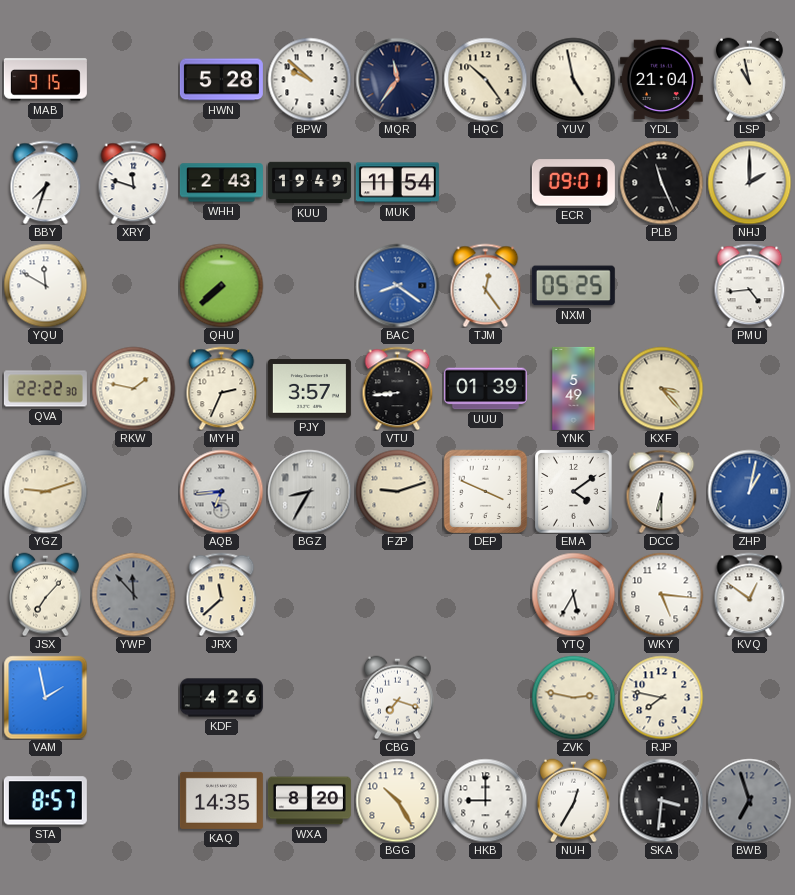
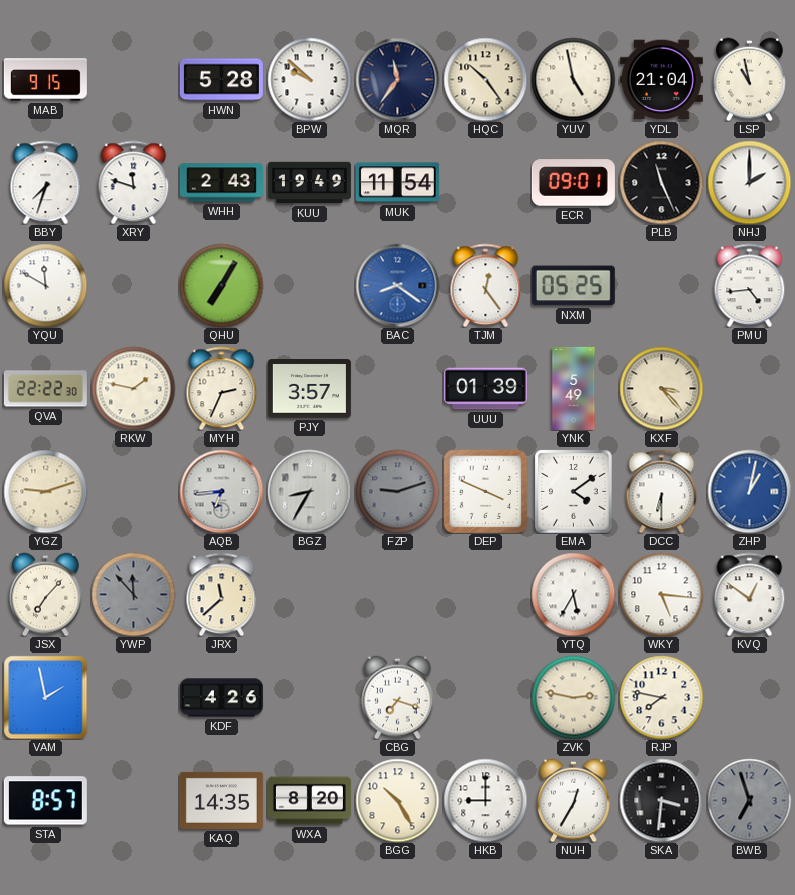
QHU: 7:38 -> 7:05 (221, 285)
VTU: 8:44 -> none (398, 388)
FZP dial: cream -> grey (397, 491)
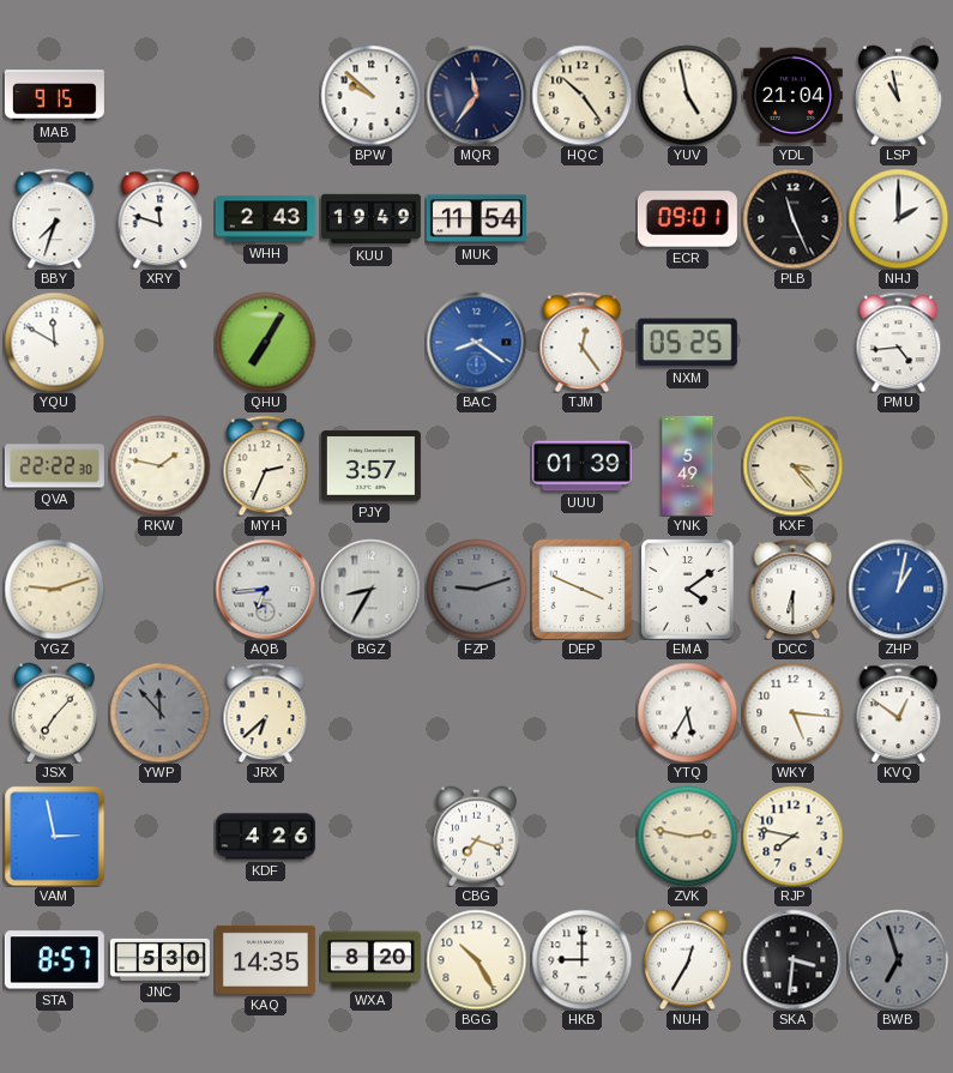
HWN: 5:28 -> none (221, 80)
JRX: 11:38 -> 6:38 (266, 712)
VAM: 1:58 -> 2:58 (54, 836)
JNC: none -> 5:30 (159, 959)
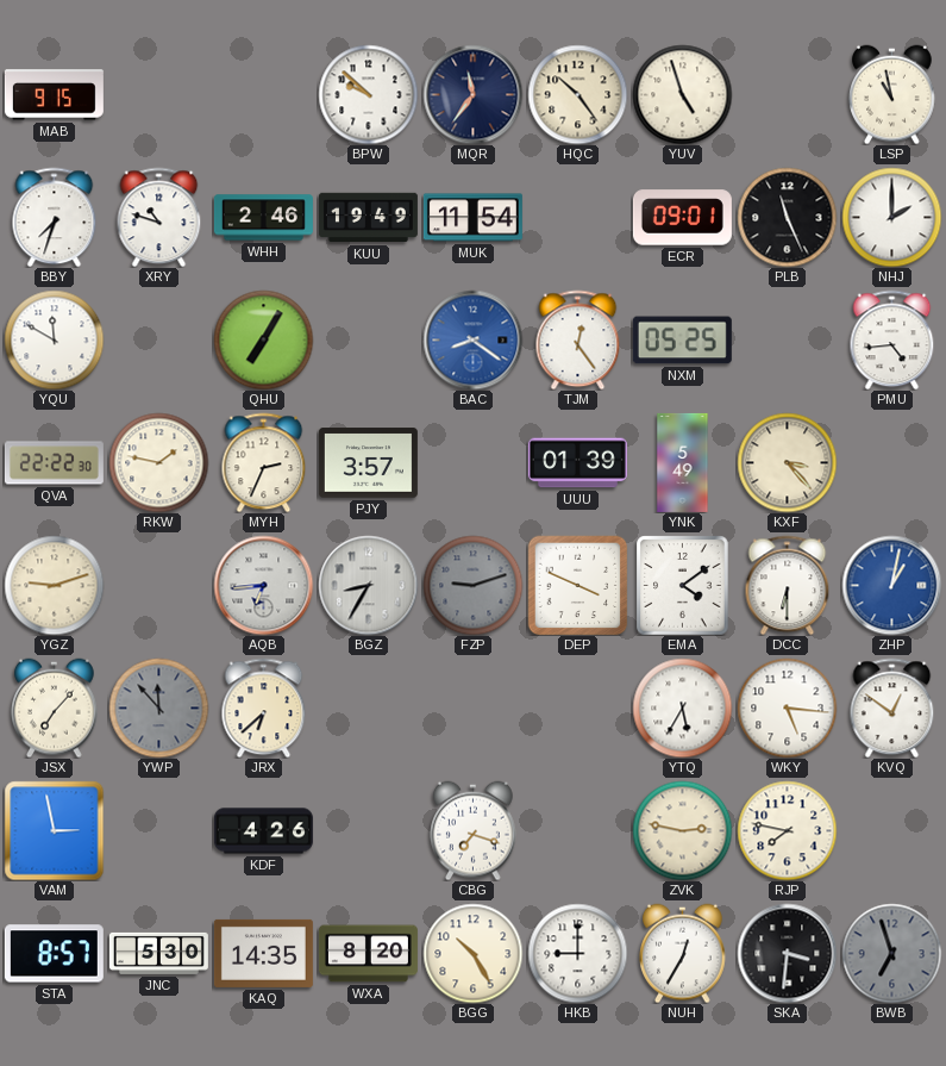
YUV: 4:58 -> 4:57 (682, 94)
YDL: 21:04 -> none (792, 96)
XRY: 11:48 -> 10:48 (159, 217)
WHH: 2:43 -> 2:46 (263, 218)
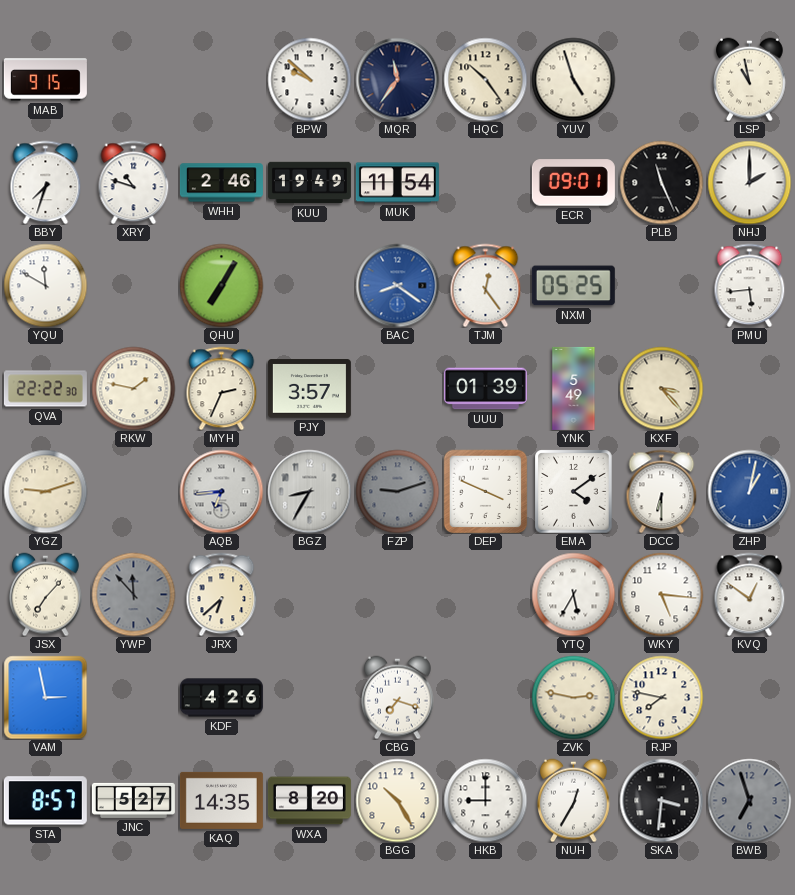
PMU: 4:44 -> 5:44 (750, 285)
JNC: 5:30 -> 5:27 (133, 800)
